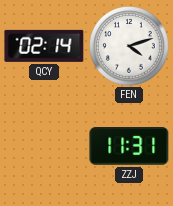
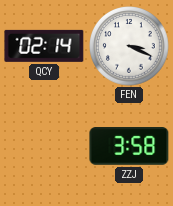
FEN: 4:12 -> 3:19 (130, 47)
ZZJ: 11:31 -> 3:58 (129, 146)
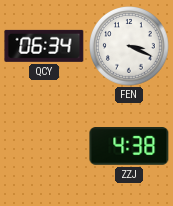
QCY: 02:14 -> 06:34 (44, 46)
ZZJ: 3:58 -> 4:38 (129, 146)
